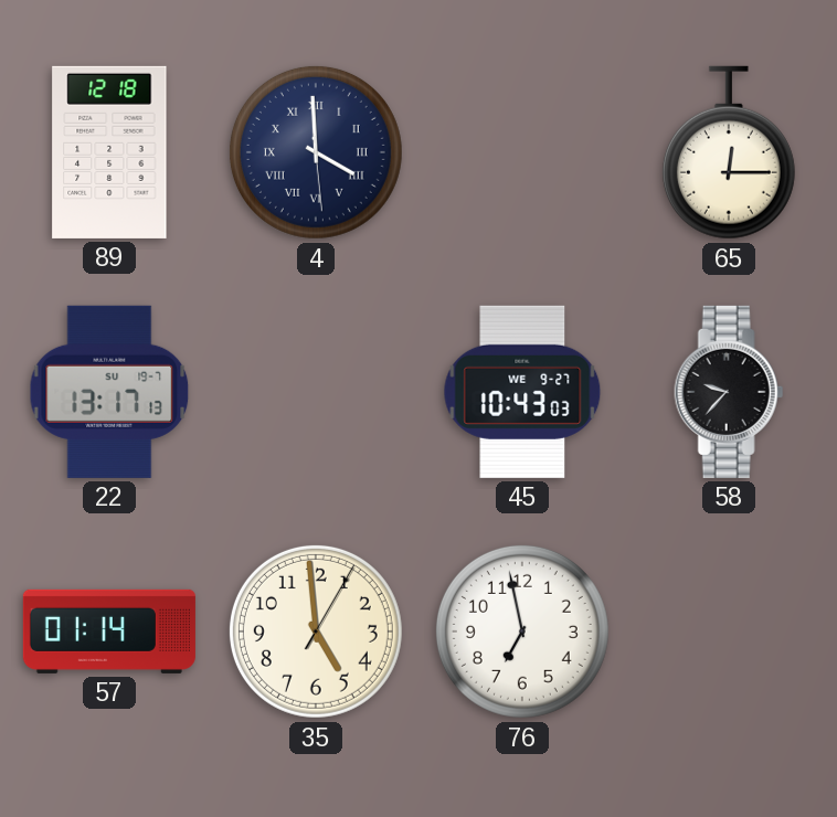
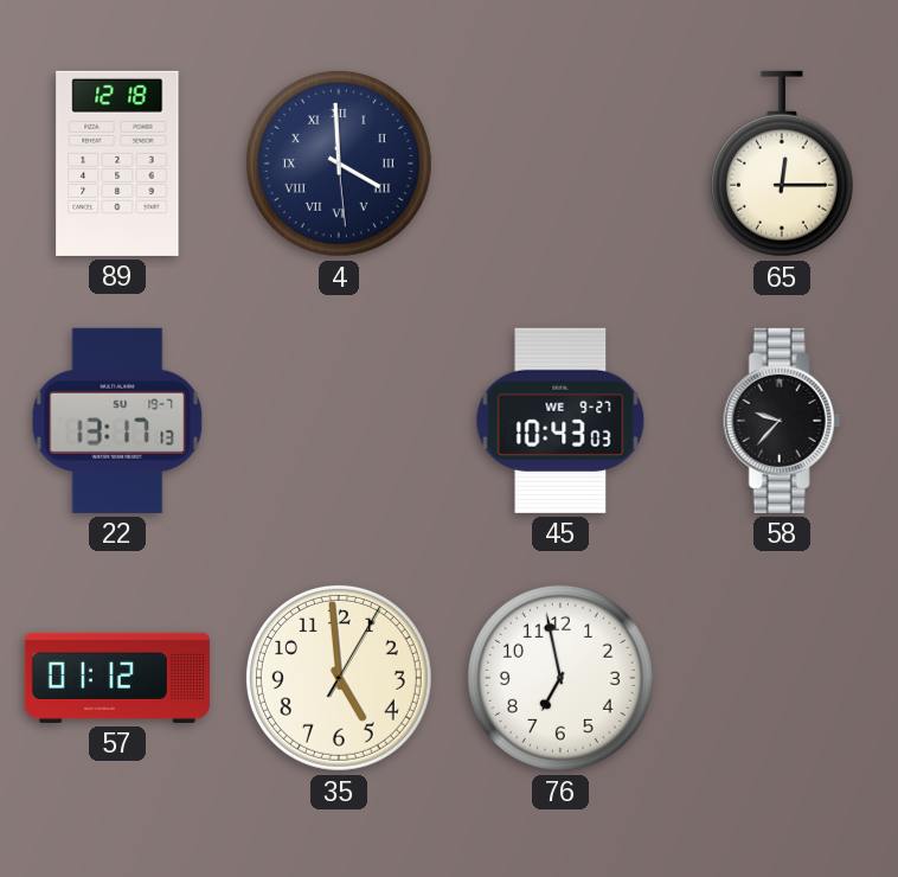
57: 01:14 -> 01:12 (117, 678)
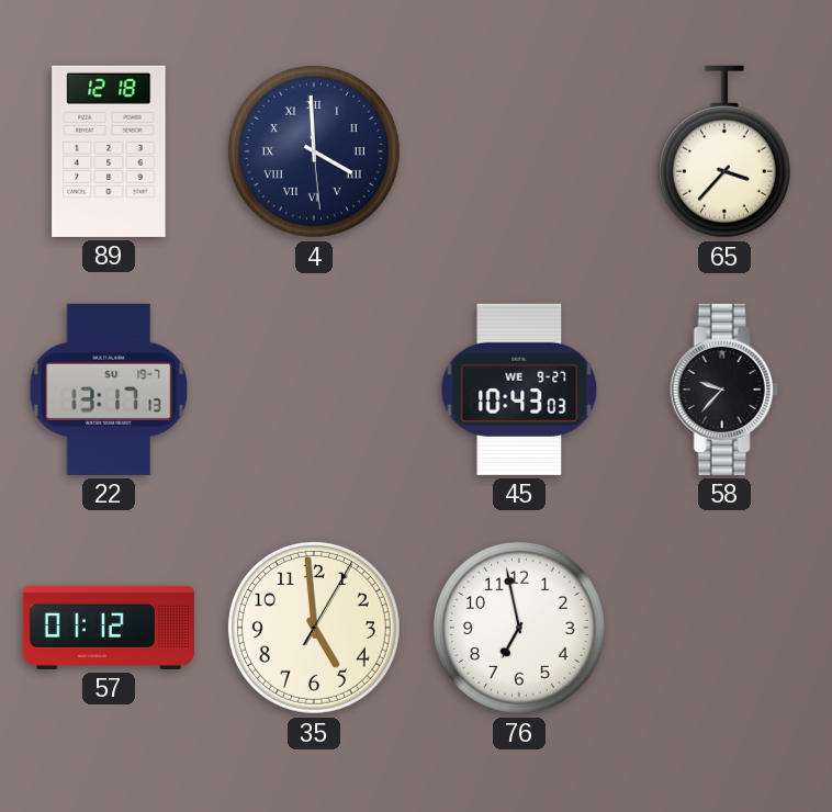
65: 12:15 -> 3:37 (724, 151)
